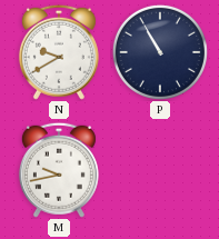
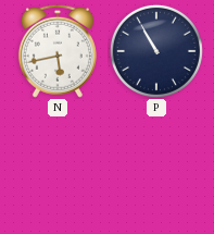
N: 9:40 -> 5:43 (58, 51)
M: 9:43 -> none (59, 170)
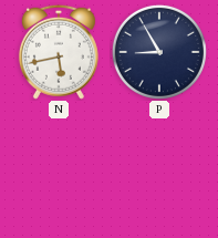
P: 10:55 -> 8:55 (159, 52)
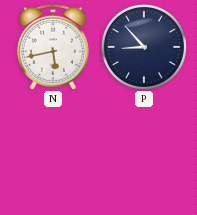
P: 8:55 -> 8:53 (144, 47)
